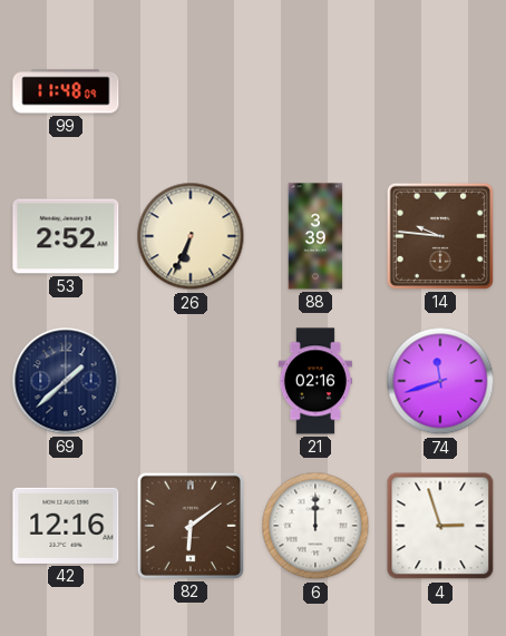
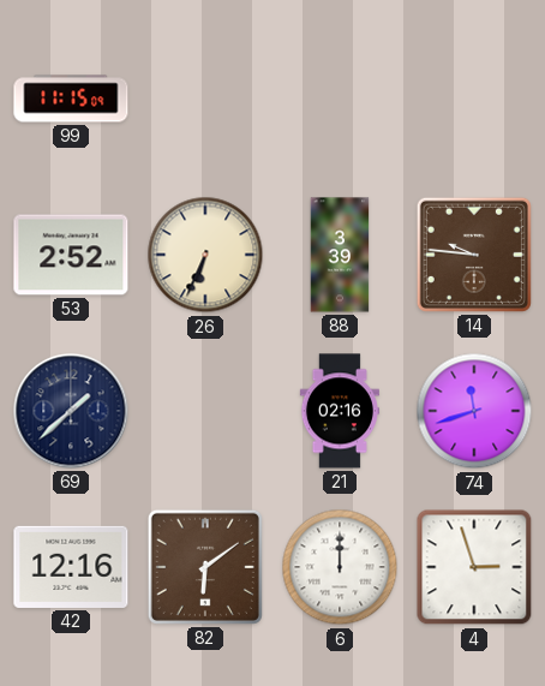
99: 11:48 -> 11:15 (71, 99)
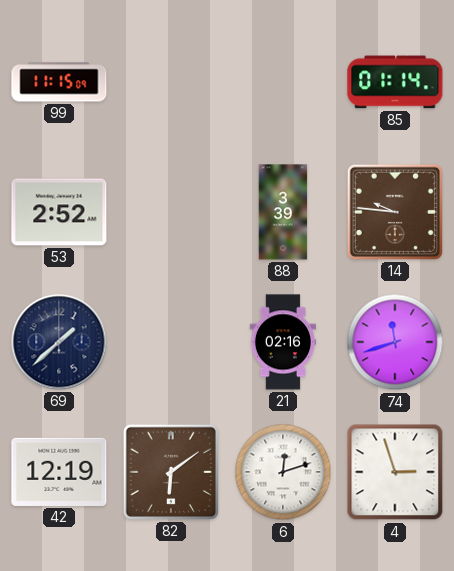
85: none -> 01:14 (395, 82)
26: 6:34 -> none (205, 255)
42: 12:16 -> 12:19 (59, 472)
6: 12:00 -> 12:12 (283, 472)
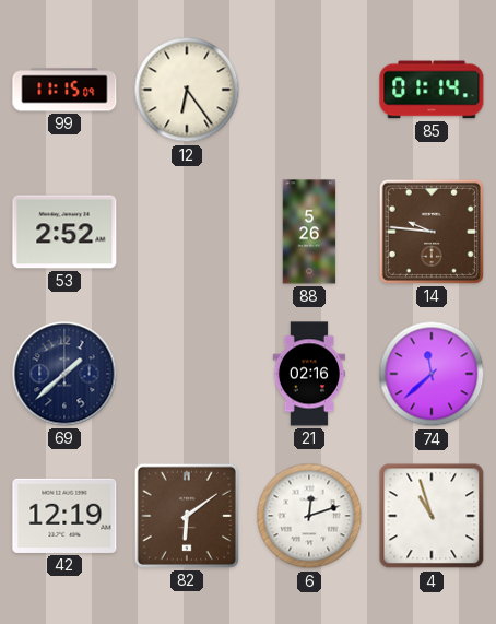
12: none -> 6:24 (187, 90)
88: 3:39 -> 5:26 (309, 232)
74: 11:42 -> 11:38 (432, 374)
4: 2:57 -> 10:57 (432, 516)
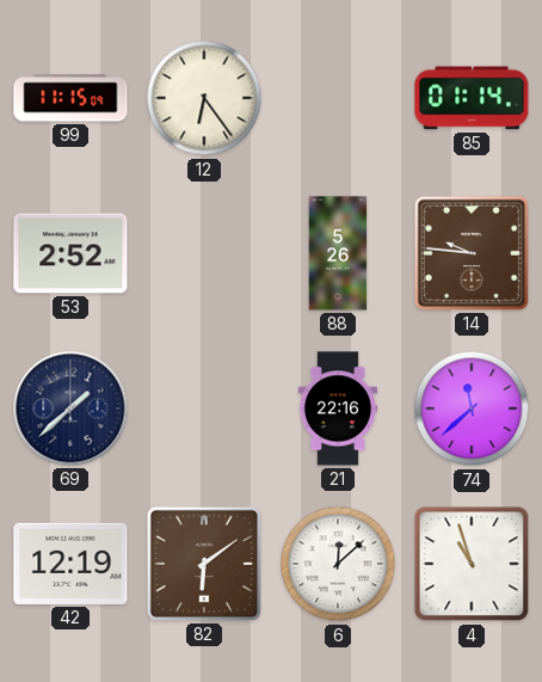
21: 02:16 -> 22:16 (338, 408)
6: 12:12 -> 12:08 (338, 564)
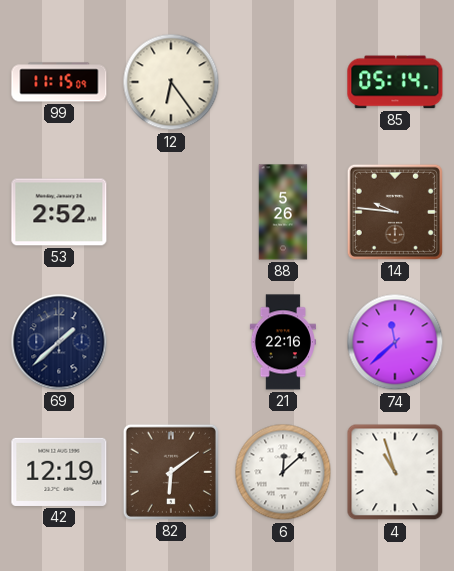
85: 01:14 -> 05:14 (395, 82)
